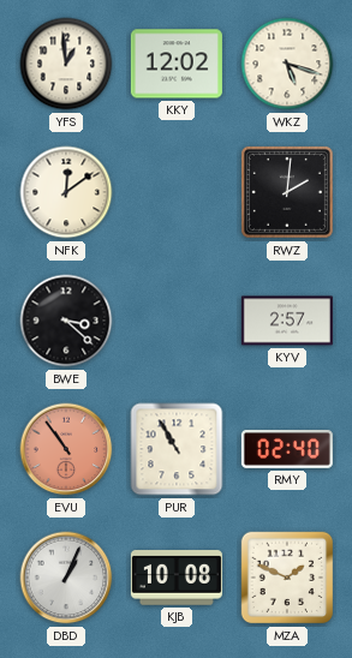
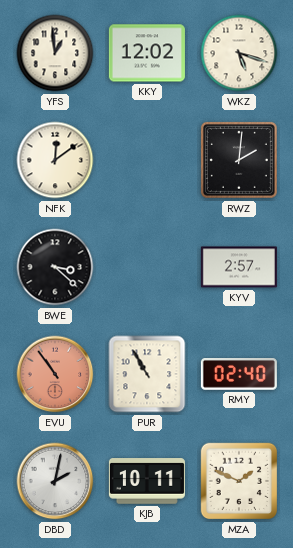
DBD: 1:04 -> 2:02 (55, 481)
KJB: 10:08 -> 10:11 (147, 481)
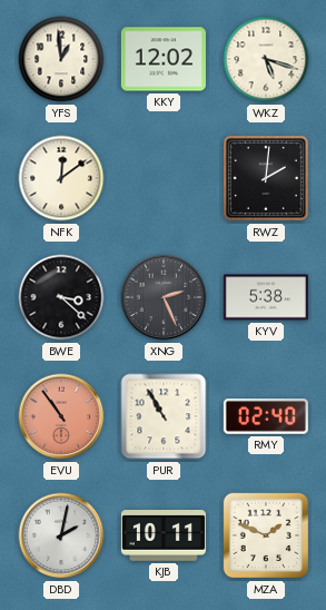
XNG: none -> 2:26 (164, 297)
KYV: 2:57 -> 5:38 (266, 297)
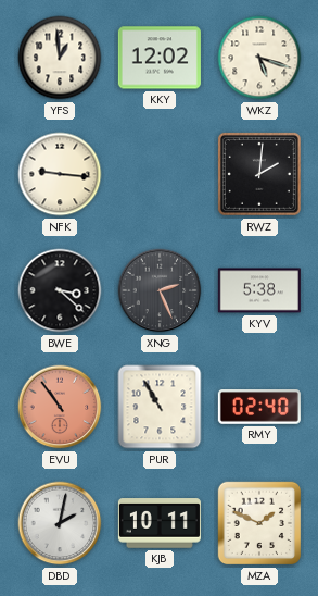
NFK: 12:09 -> 9:16 (60, 174)
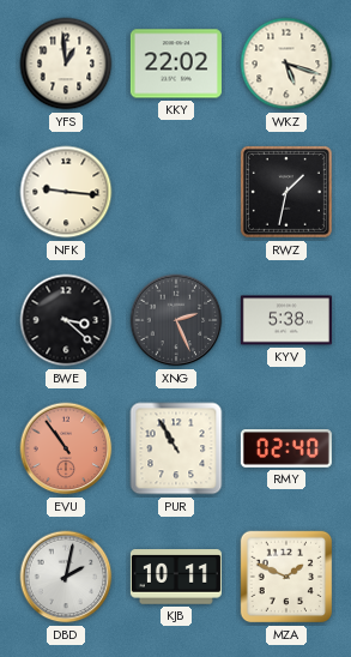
KKY: 12:02 -> 22:02 (176, 64)
RWZ: 2:01 -> 1:32 (286, 192)
